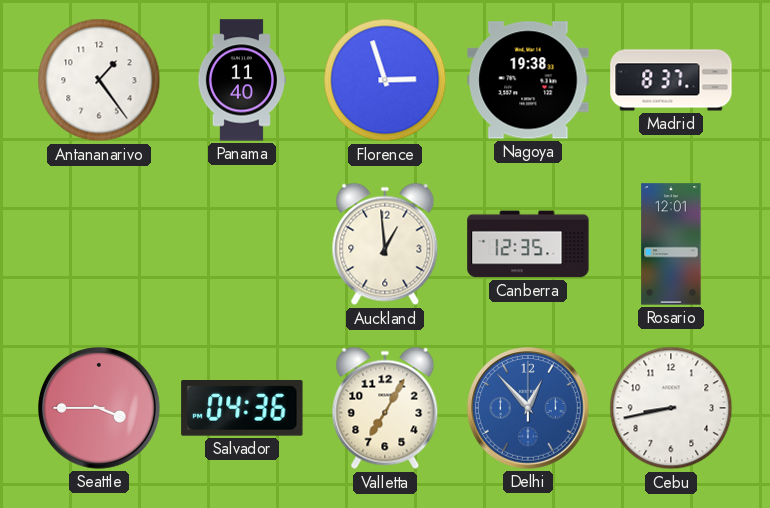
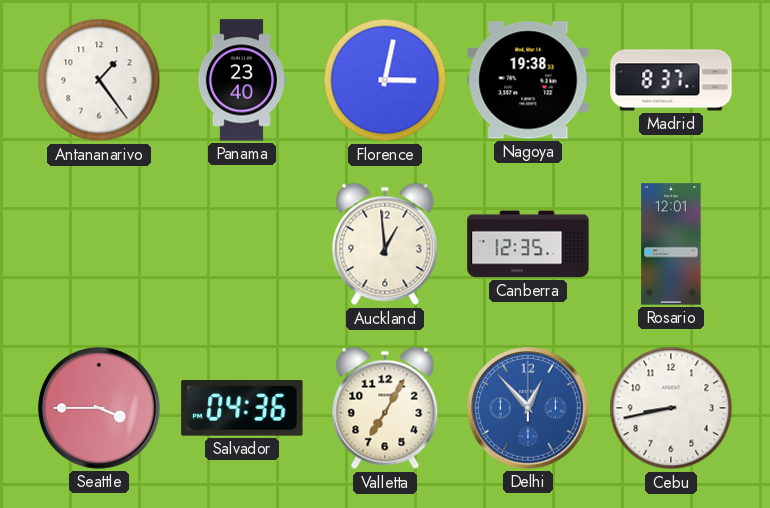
Panama: 11:40 -> 23:40 (241, 80)
Florence: 2:57 -> 3:02 (385, 80)
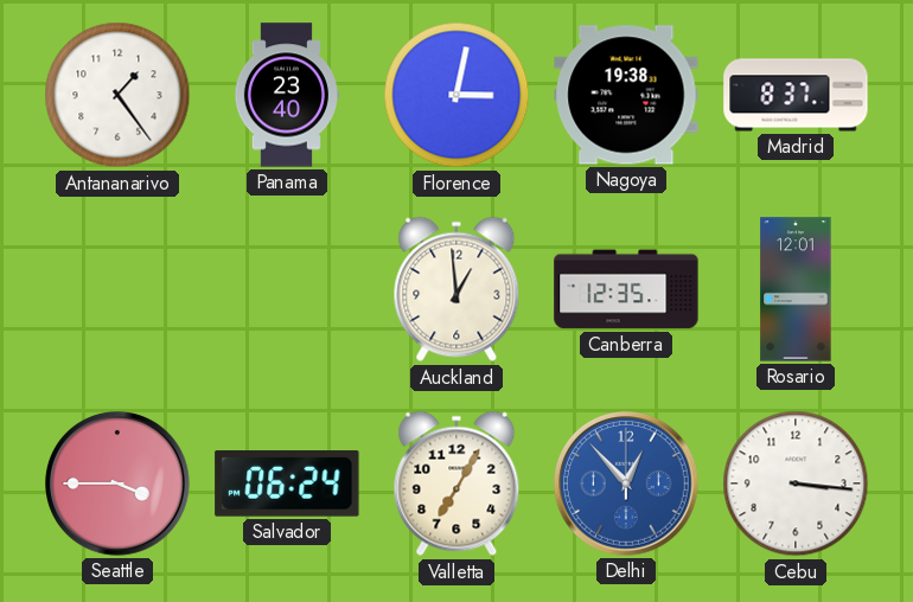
Salvador: 04:36 -> 06:24 (287, 483)
Cebu: 8:43 -> 3:16 (796, 483)
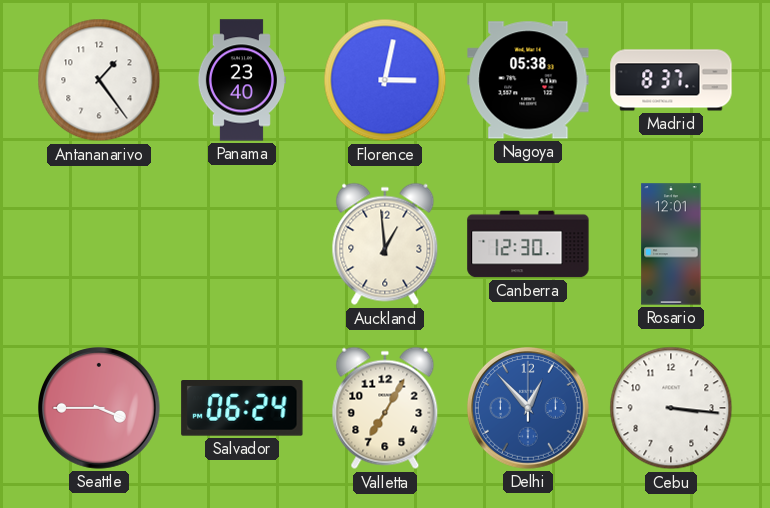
Nagoya: 19:38 -> 05:38 (528, 80)
Canberra: 12:35 -> 12:30 (528, 244)
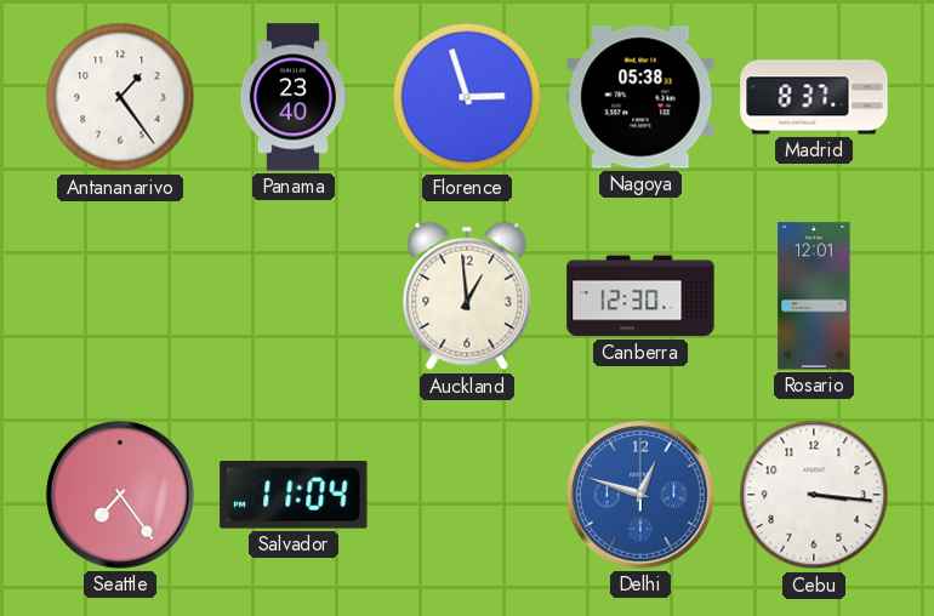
Florence: 3:02 -> 2:57 (467, 97)
Seattle: 3:45 -> 7:24 (121, 496)
Salvador: 06:24 -> 11:04 (294, 495)
Valletta: 7:05 -> none (385, 408)
Delhi: 12:53 -> 12:48 (642, 496)
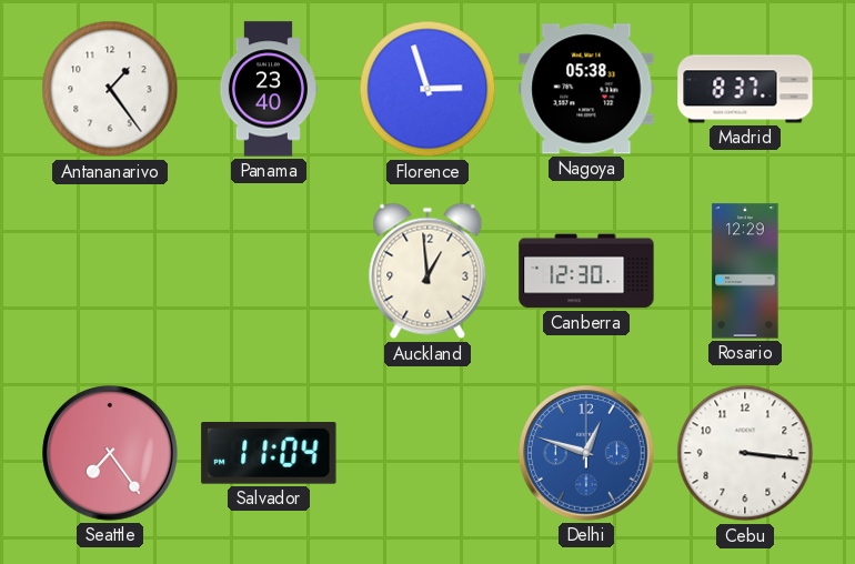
Rosario: 12:01 -> 12:29 (745, 271)
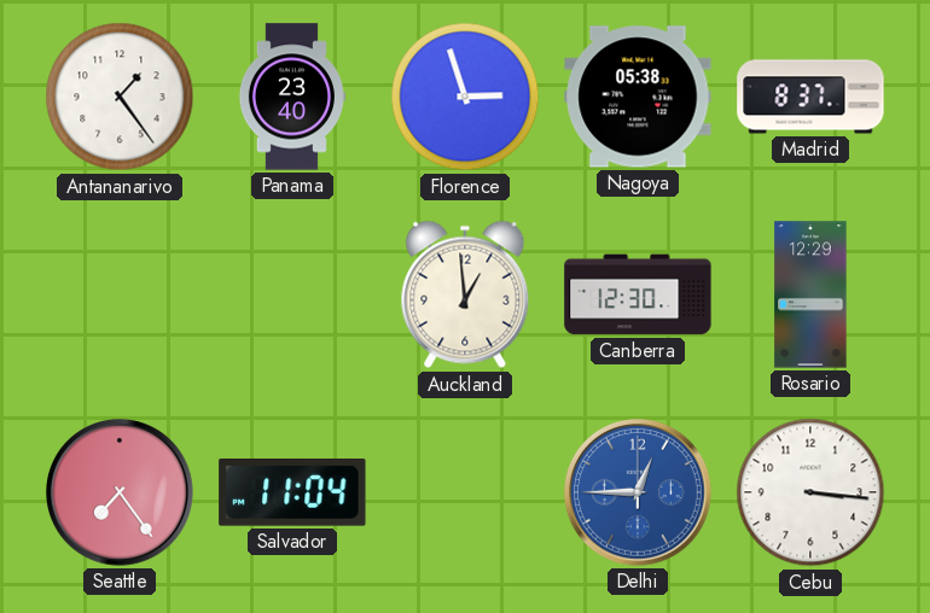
Delhi: 12:48 -> 12:45 (639, 494)
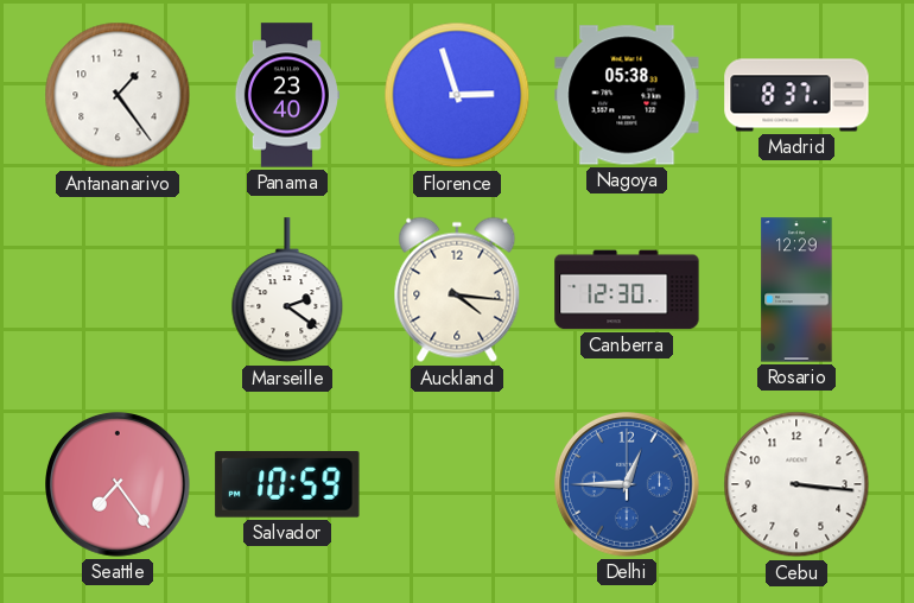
Marseille: none -> 2:21 (287, 291)
Auckland: 12:59 -> 4:16 (457, 290)
Salvador: 11:04 -> 10:59 (287, 484)
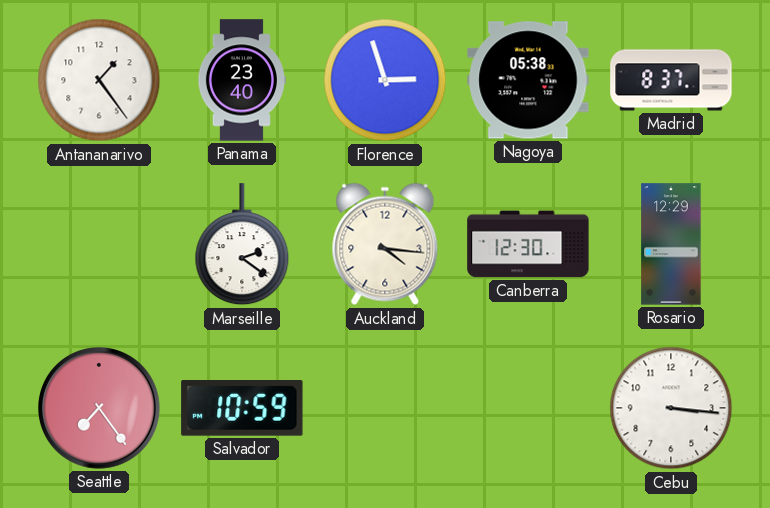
Delhi: 12:45 -> none (628, 485)
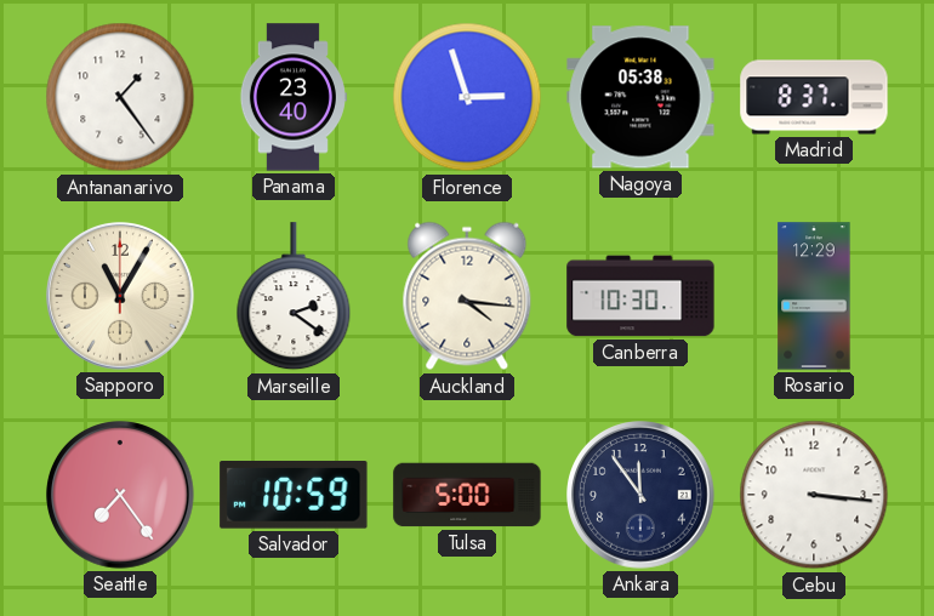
Sapporo: none -> 11:05 (121, 297)
Canberra: 12:30 -> 10:30 (640, 296)
Tulsa: none -> 5:00 (467, 495)
Ankara: none -> 11:54 (642, 496)
